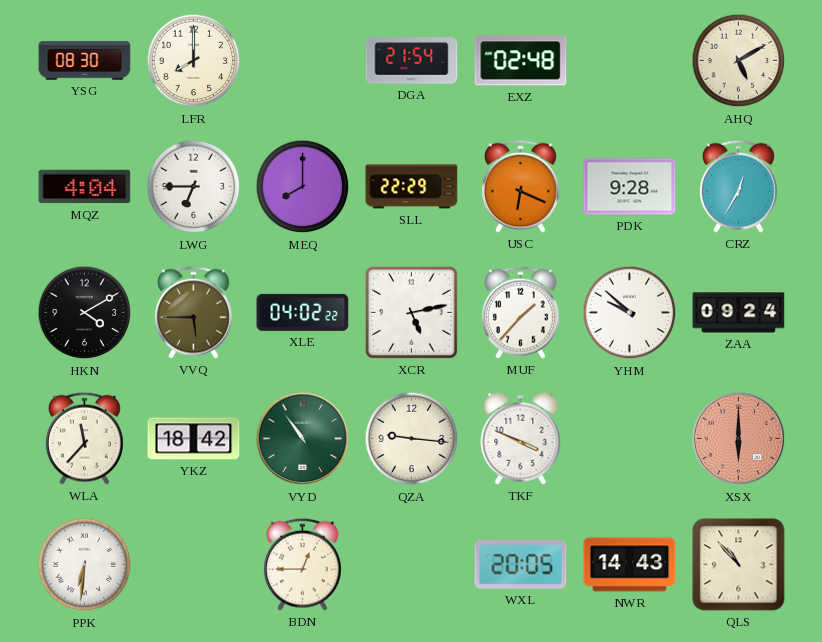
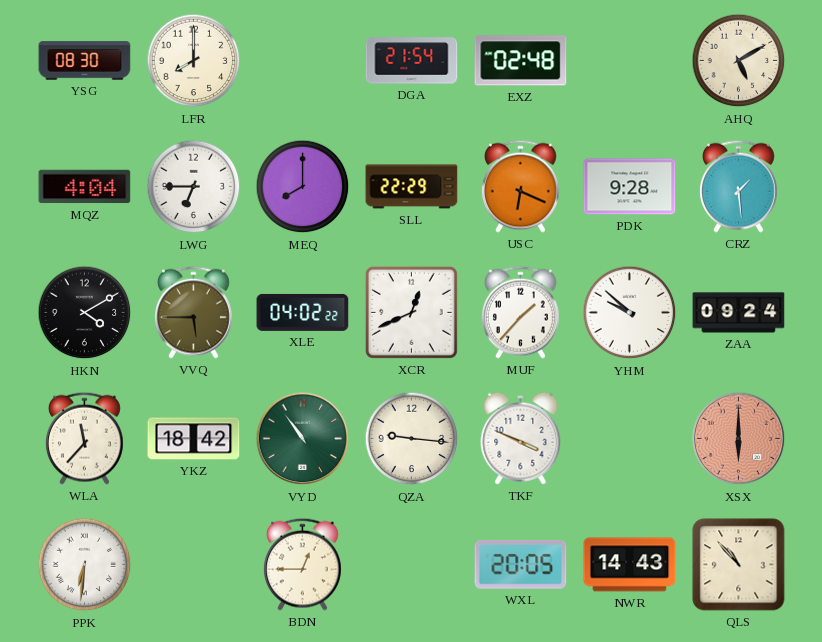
CRZ: 12:35 -> 1:29 (738, 186)
XCR: 5:13 -> 12:41 (411, 312)
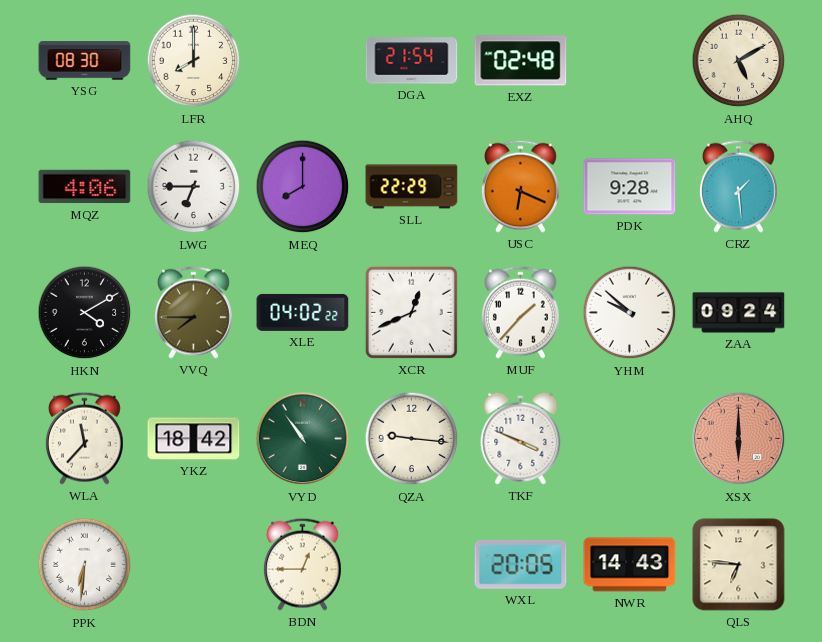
MQZ: 4:04 -> 4:06 (85, 187)
VVQ: 5:45 -> 7:45 (193, 312)
QLS: 10:53 -> 6:46 (739, 565)
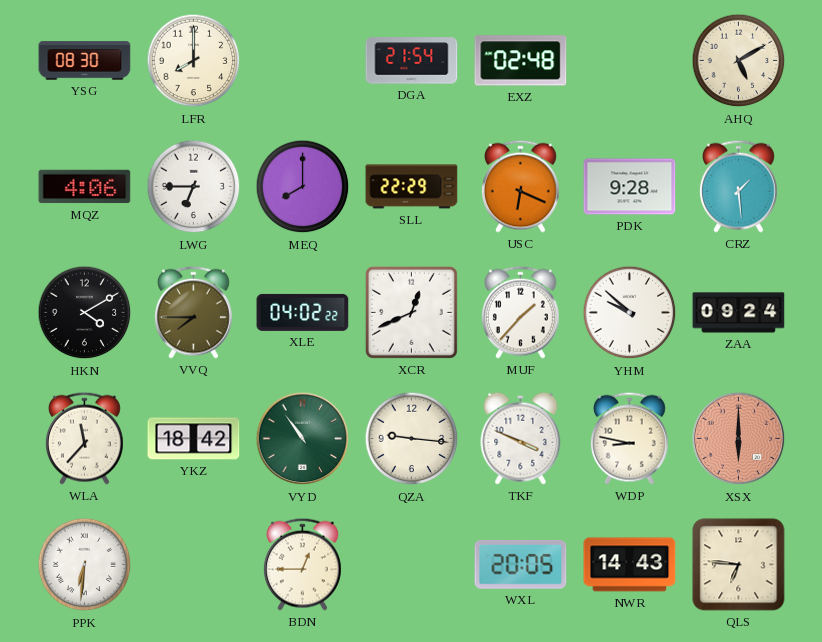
WDP: none -> 8:47 (629, 438)
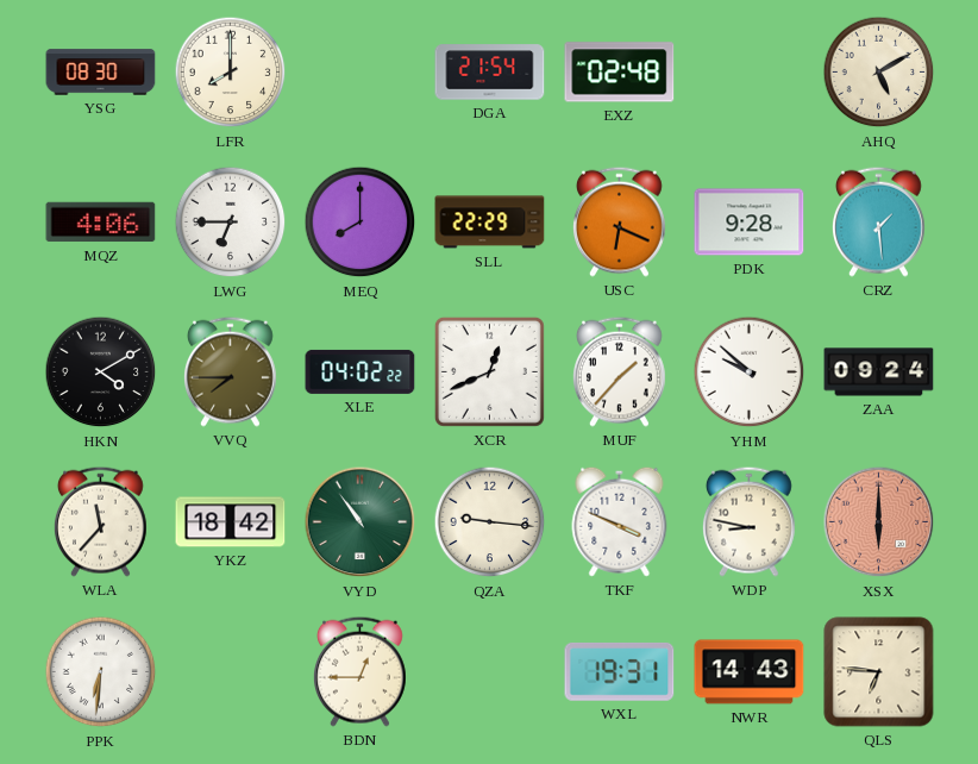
WXL: 20:05 -> 19:31 (620, 671)
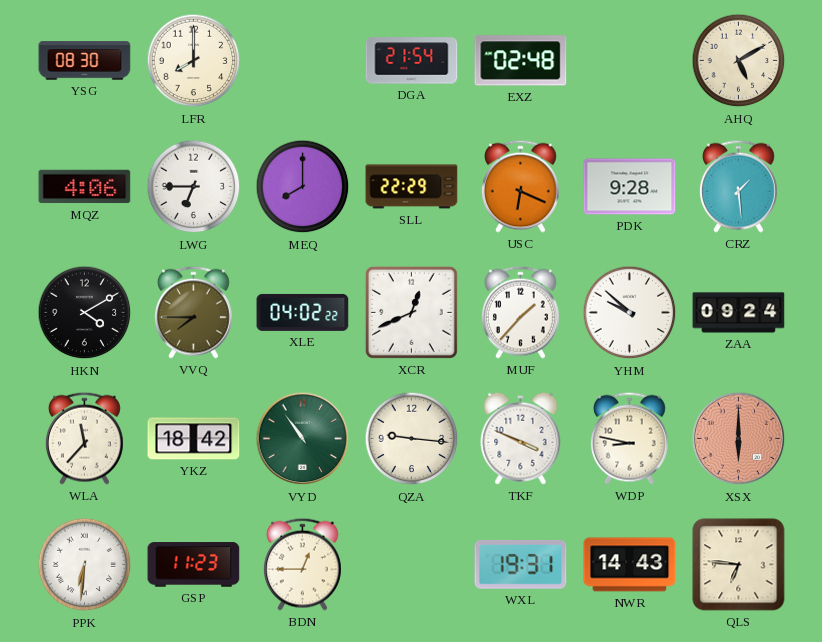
GSP: none -> 11:23 (194, 565)
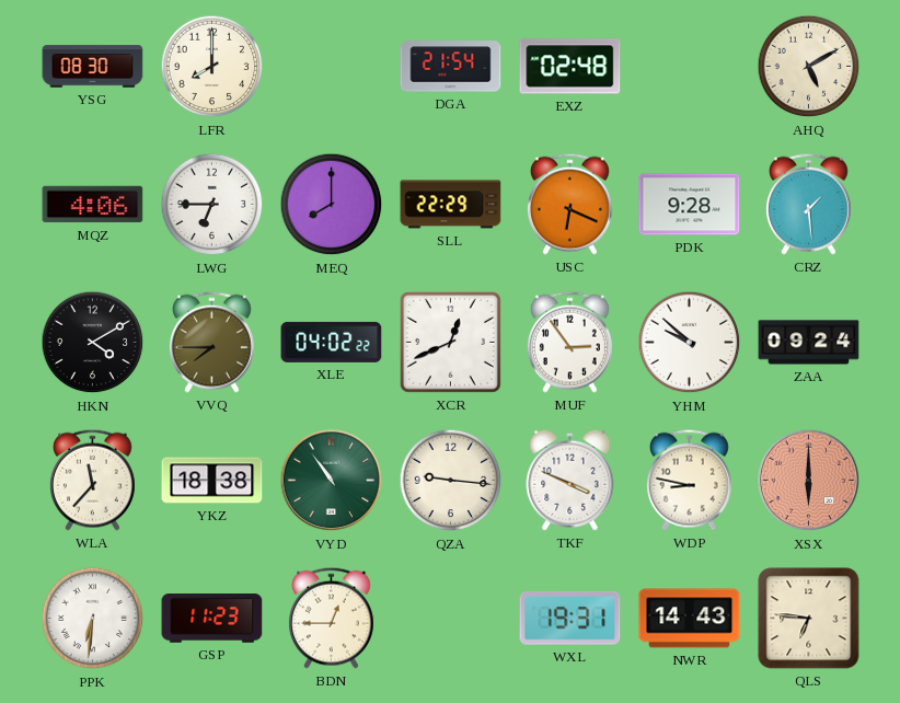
MUF: 1:37 -> 2:54 (569, 342)
YKZ: 18:42 -> 18:38 (212, 481)
